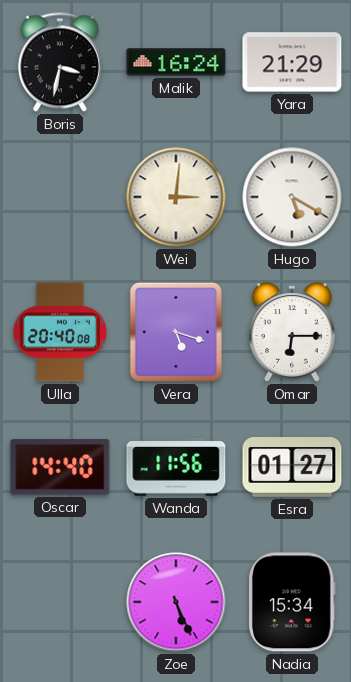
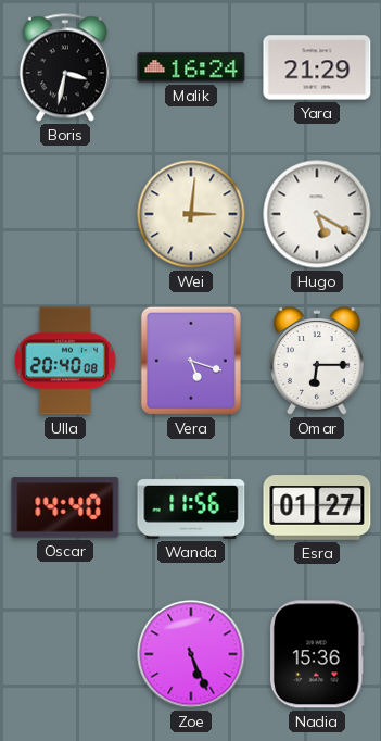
Nadia: 15:34 -> 15:36 (317, 654)
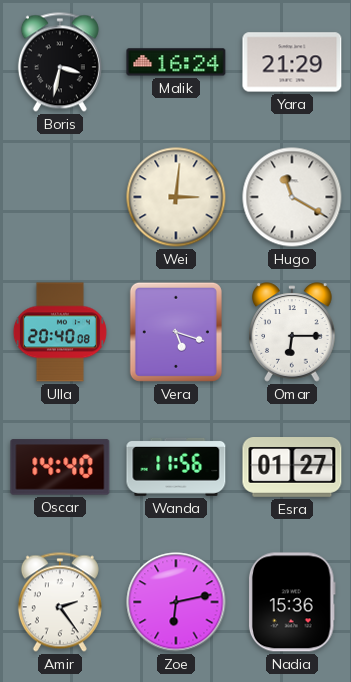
Hugo: 5:20 -> 11:20 (292, 197)
Amir: none -> 2:24 (60, 602)
Zoe: 5:26 -> 6:13 (176, 602)
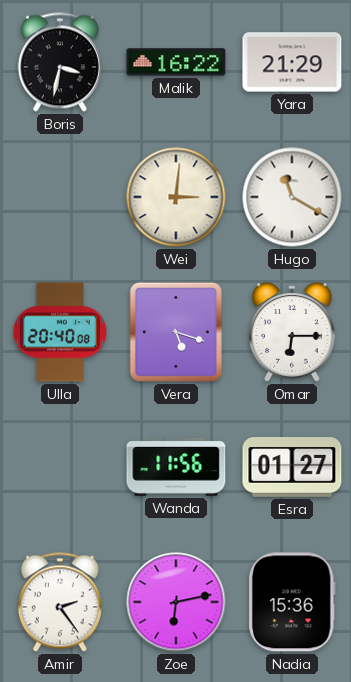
Malik: 16:24 -> 16:22 (176, 62)
Oscar: 14:40 -> none (60, 467)
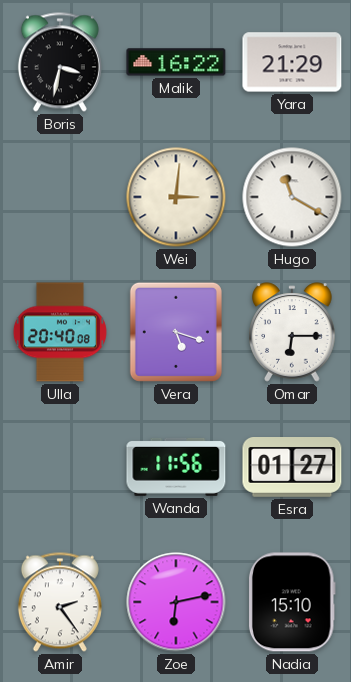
Nadia: 15:36 -> 15:10 (292, 602)
